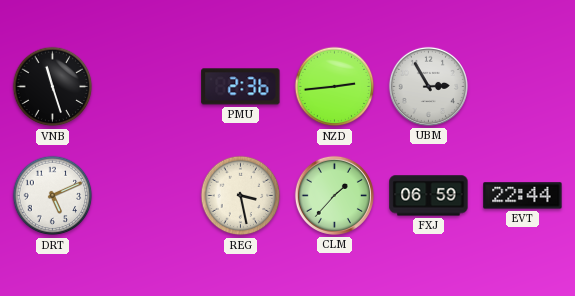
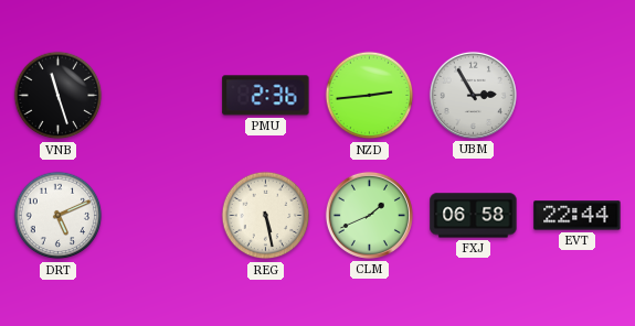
REG: 3:28 -> 5:28 (266, 216)
CLM: 1:37 -> 1:41 (369, 215)
FXJ: 06:59 -> 06:58 (474, 216)
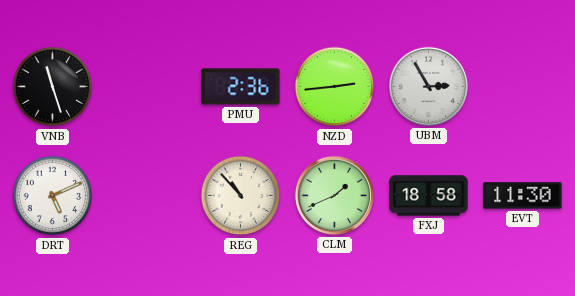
REG: 5:28 -> 10:53 (241, 196)
FXJ: 06:58 -> 18:58 (429, 196)
EVT: 22:44 -> 11:30 (523, 196)
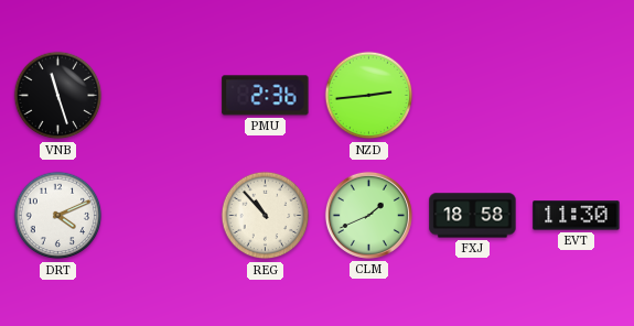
UBM: 2:55 -> none (428, 86)
DRT: 5:11 -> 4:11 (58, 216)
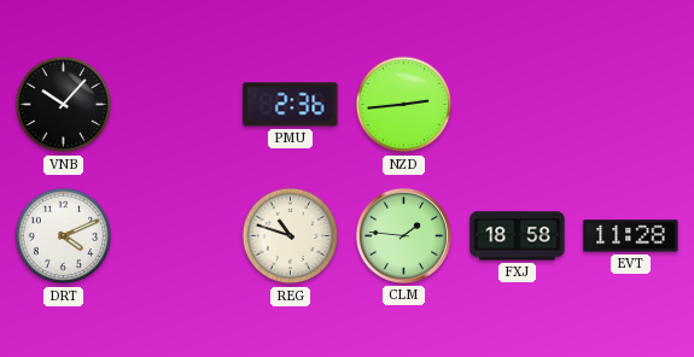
VNB: 11:27 -> 10:07 (64, 105)
REG: 10:53 -> 10:48 (291, 236)
CLM: 1:41 -> 1:46 (403, 235)
EVT: 11:30 -> 11:28 (631, 236)
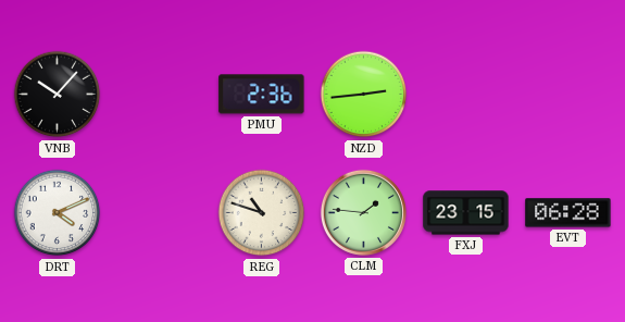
FXJ: 18:58 -> 23:15 (466, 213)
EVT: 11:28 -> 06:28 (568, 213)
